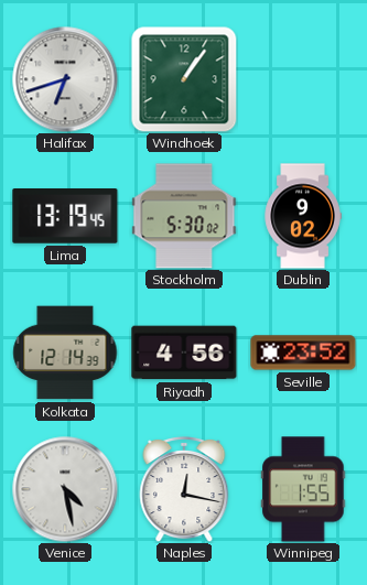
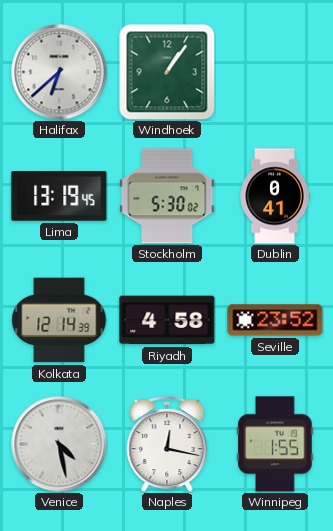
Halifax: 6:42 -> 6:38 (59, 72)
Dublin: 9:02 -> 0:41 (275, 196)
Riyadh: 4:56 -> 4:58 (167, 320)
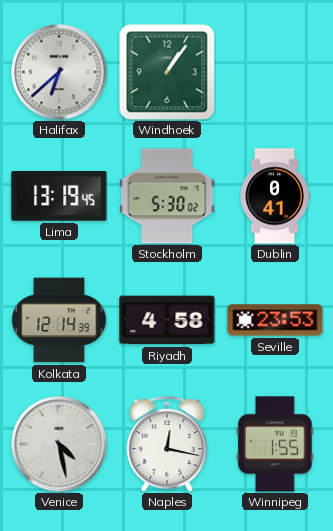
Seville: 23:52 -> 23:53 (275, 320)
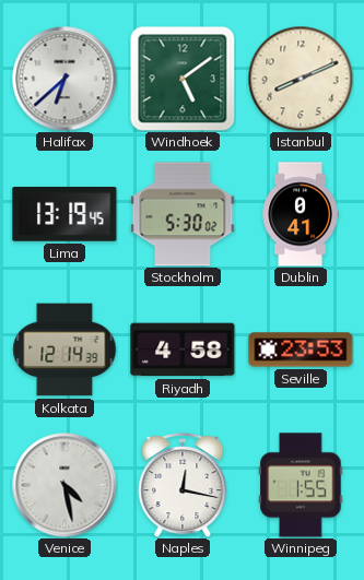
Windhoek: 1:06 -> 5:09 (183, 79)
Istanbul: none -> 8:11 (301, 79)
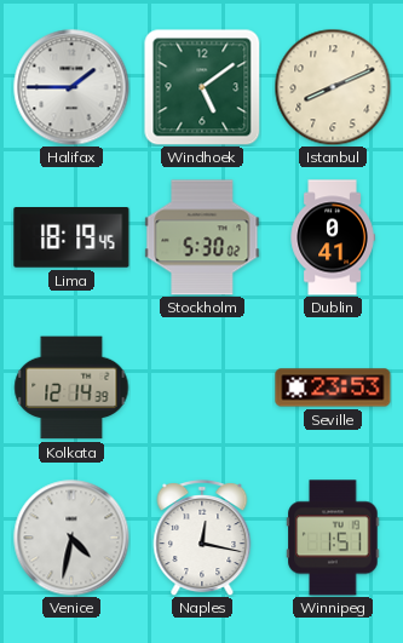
Halifax: 6:38 -> 1:45 (71, 87)
Lima: 13:19 -> 18:19 (71, 239)
Riyadh: 4:58 -> none (183, 350)
Venice: 4:28 -> 4:32 (71, 538)
Winnipeg: 1:55 -> 1:51 (333, 538)
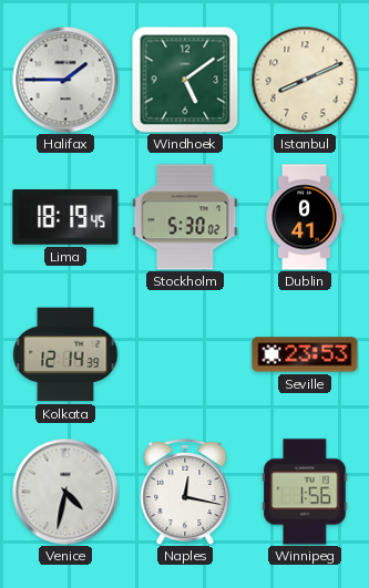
Winnipeg: 1:51 -> 1:56 (305, 492)
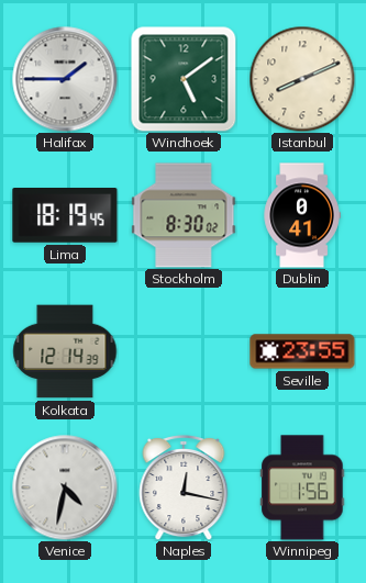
Stockholm: 5:30 -> 8:30 (184, 215)
Seville: 23:53 -> 23:55 (302, 351)
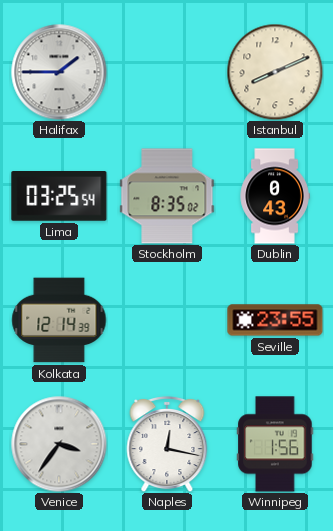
Windhoek: 5:09 -> none (184, 79)
Lima: 18:19 -> 03:25 (59, 197)
Stockholm: 8:30 -> 8:35 (167, 196)
Dublin: 0:41 -> 0:43 (275, 196)
Venice: 4:32 -> 3:36 (59, 444)
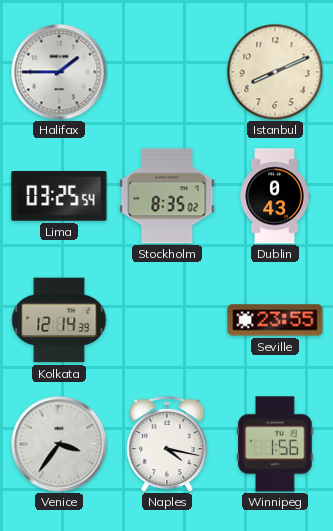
Naples: 12:17 -> 4:17 (167, 444)
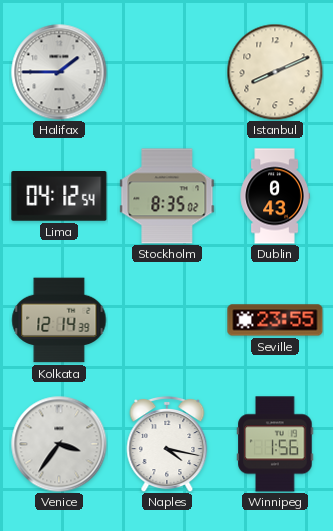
Lima: 03:25 -> 04:12 (59, 197)
